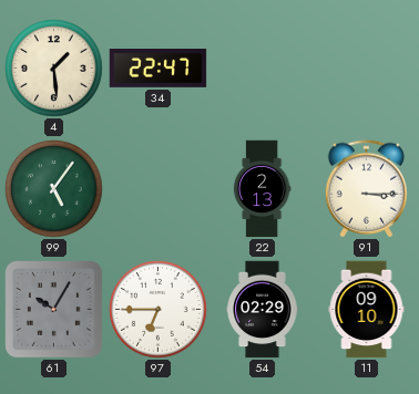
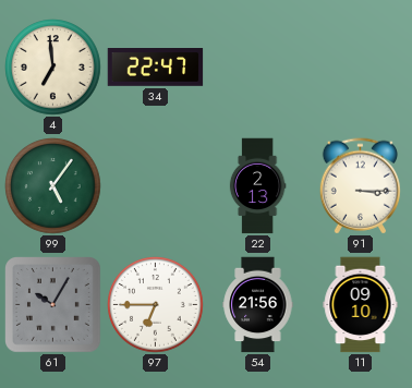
4: 1:29 -> 6:59 (53, 68)
54: 02:29 -> 21:56 (258, 305)
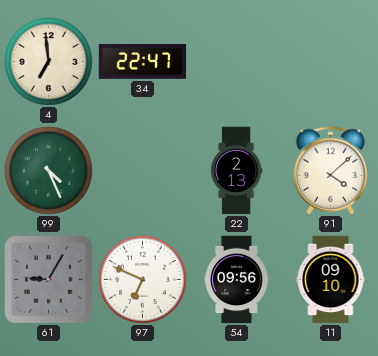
99: 5:06 -> 4:26 (49, 171)
91: 3:15 -> 4:08 (330, 171)
61: 10:05 -> 9:05 (49, 280)
97: 6:45 -> 6:49 (143, 280)
54: 21:56 -> 09:56 (237, 280)
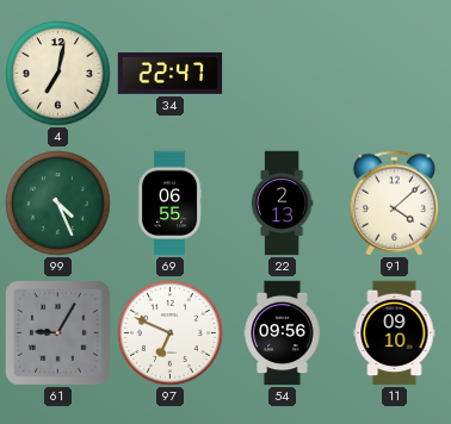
4: 6:59 -> 7:02 (58, 74)
69: none -> 06:55 (169, 204)
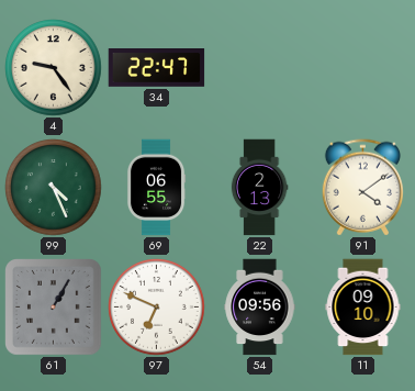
4: 7:02 -> 9:24 (54, 68)
91: 4:08 -> 4:09 (362, 188)
61: 9:05 -> 1:05 (54, 308)
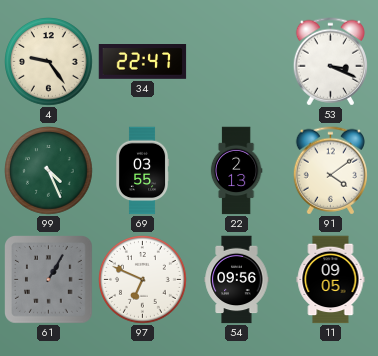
53: none -> 3:19 (330, 62)
69: 06:55 -> 03:55 (142, 171)
11: 09:10 -> 09:05 (331, 280)
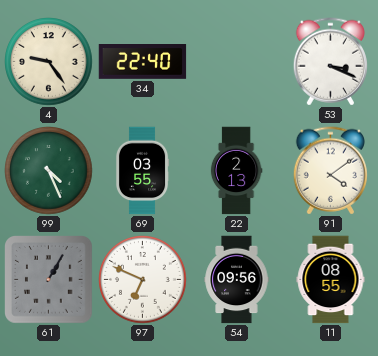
34: 22:47 -> 22:40 (143, 62)
11: 09:05 -> 08:55 (331, 280)
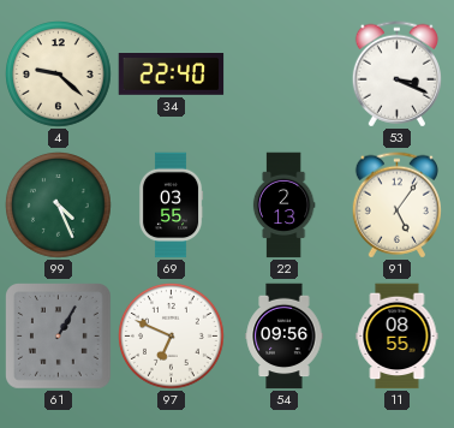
4: 9:24 -> 9:22 (59, 75)
91: 4:09 -> 5:06 (396, 206)
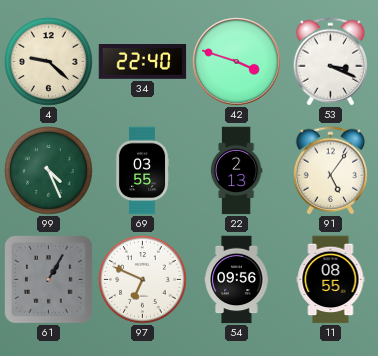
42: none -> 3:48 (237, 62)
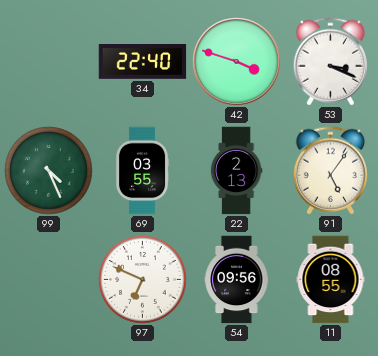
4: 9:22 -> none (49, 62)
61: 1:05 -> none (49, 280)
